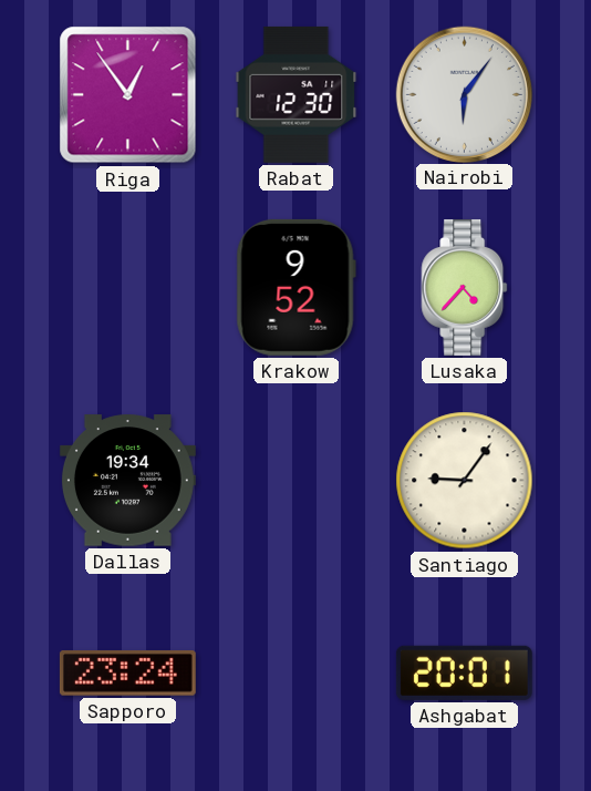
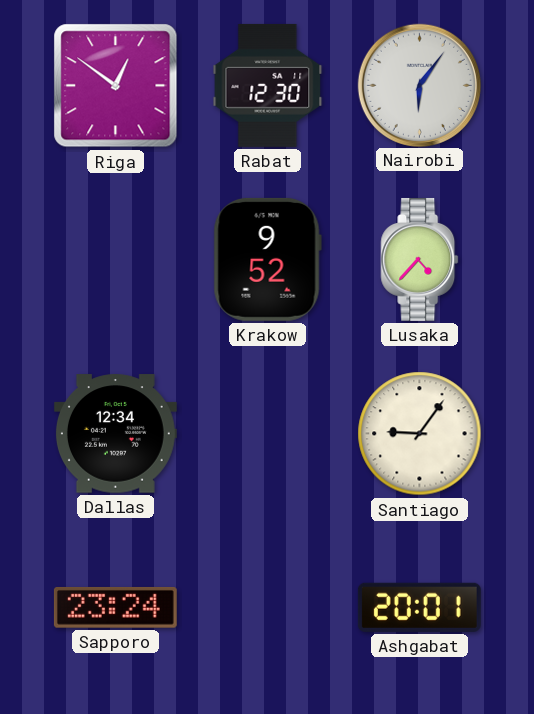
Riga: 12:54 -> 12:51 (116, 86)
Dallas: 19:34 -> 12:34 (115, 434)
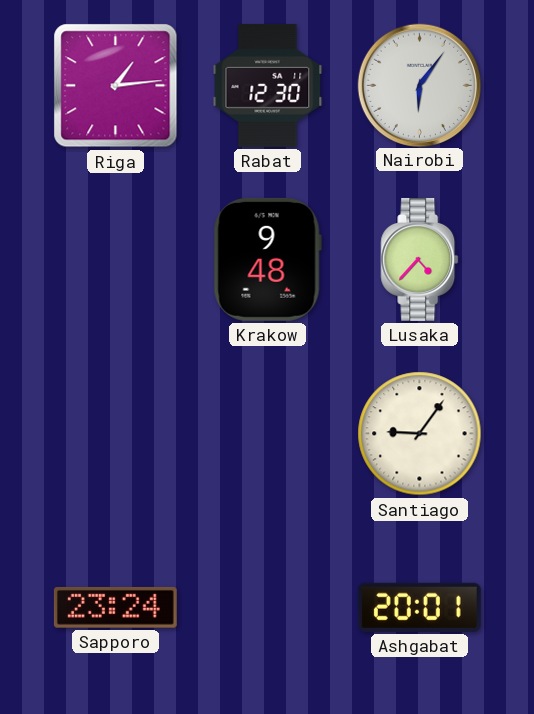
Riga: 12:51 -> 1:14 (116, 86)
Krakow: 9:52 -> 9:48 (267, 259)
Dallas: 12:34 -> none (115, 434)
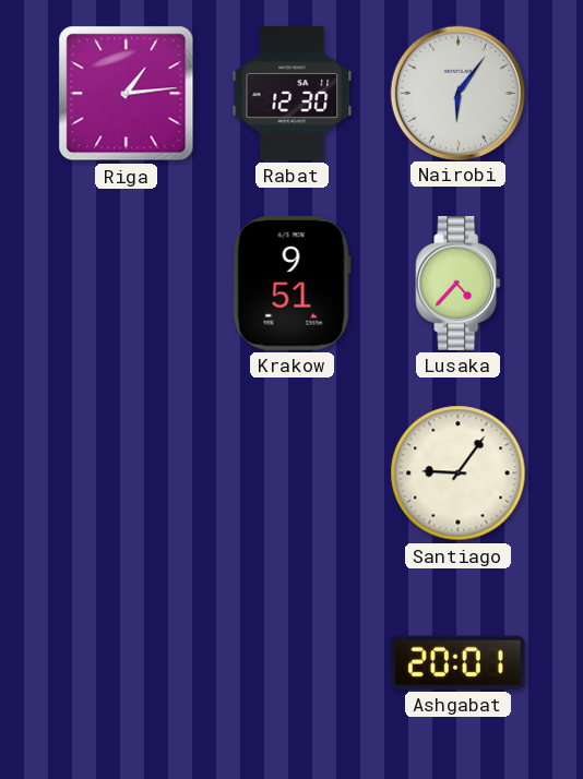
Krakow: 9:48 -> 9:51 (291, 283)
Sapporo: 23:24 -> none (115, 607)
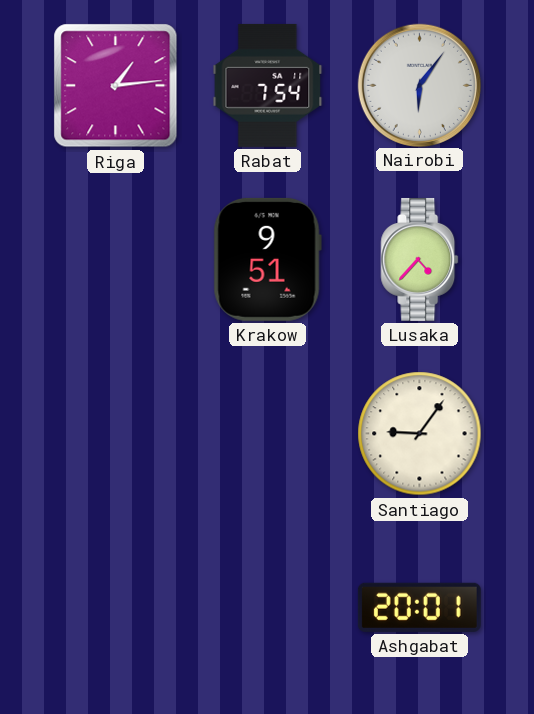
Rabat: 12:30 -> 7:54 (268, 85)
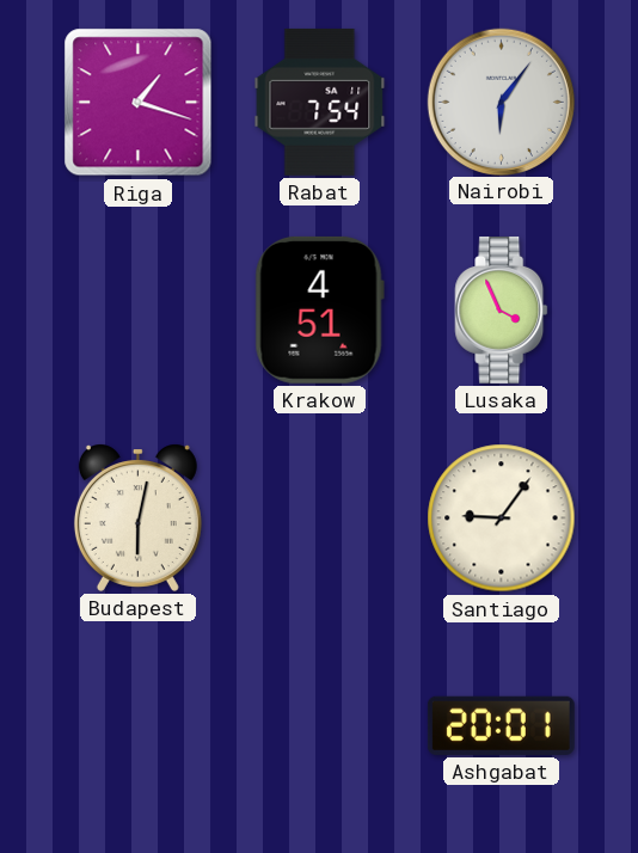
Riga: 1:14 -> 1:18 (139, 103)
Krakow: 9:51 -> 4:51 (319, 309)
Lusaka: 4:37 -> 3:56 (502, 309)
Budapest: none -> 6:02 (137, 517)
